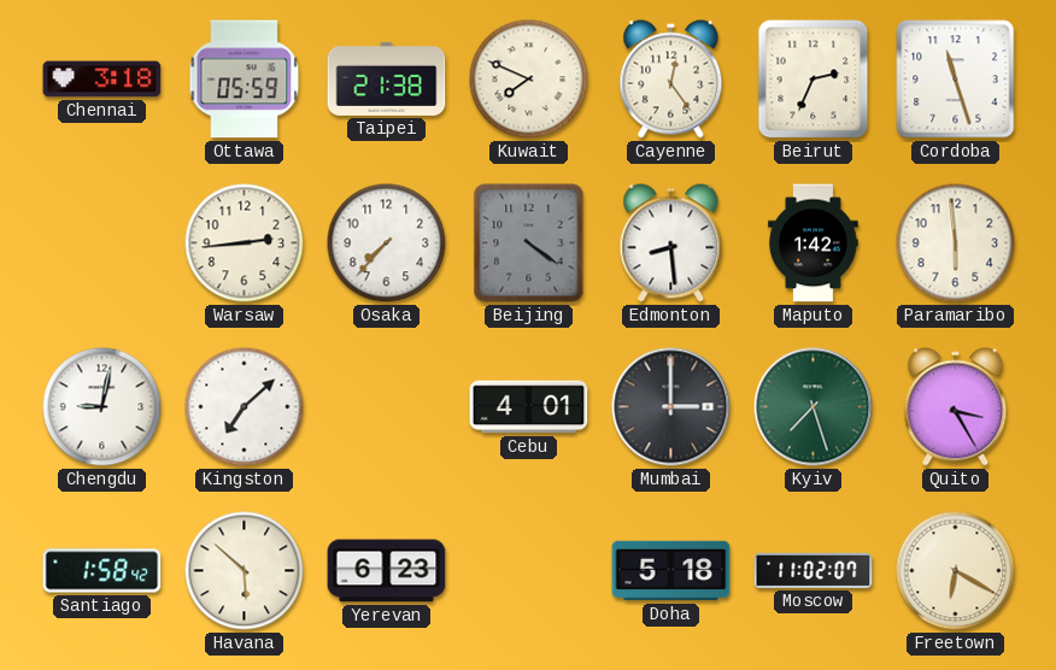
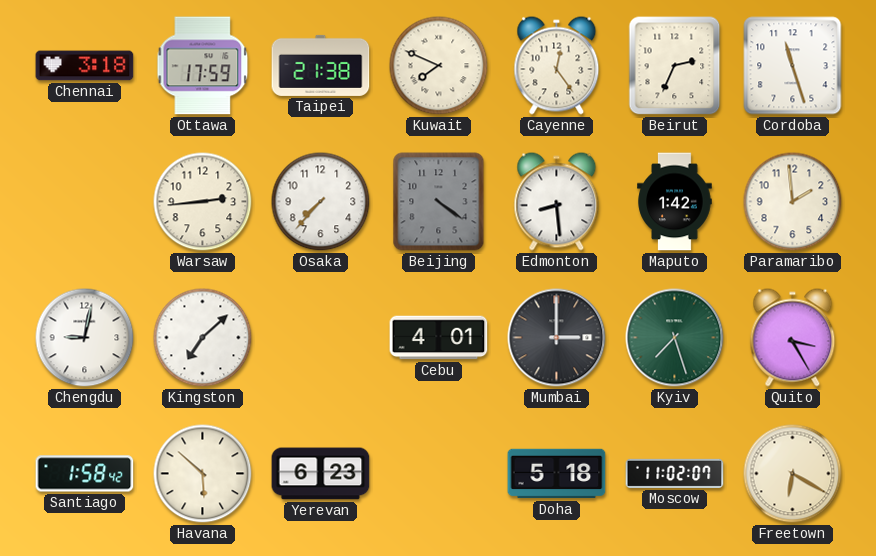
Ottawa: 05:59 -> 17:59 (203, 66)
Paramaribo: 5:59 -> 1:59 (793, 202)
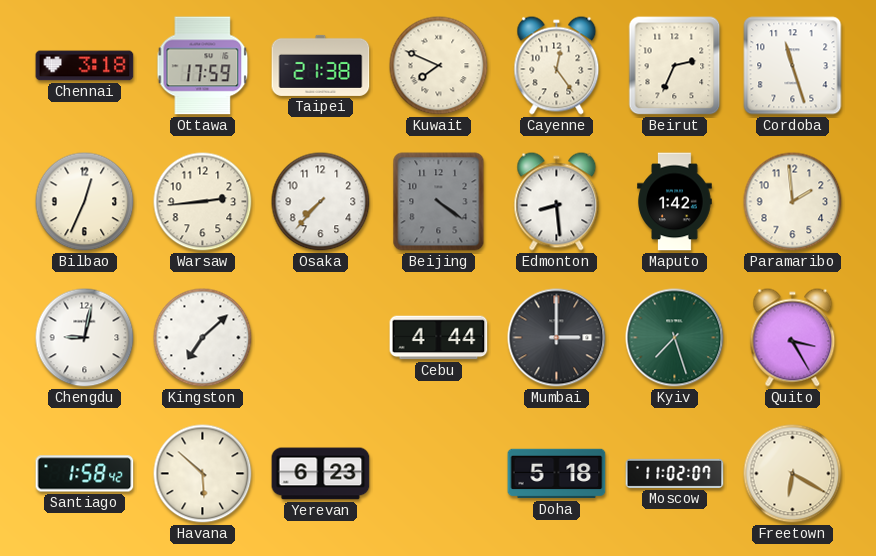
Bilbao: none -> 12:34 (85, 202)
Cebu: 4:01 -> 4:44 (439, 338)
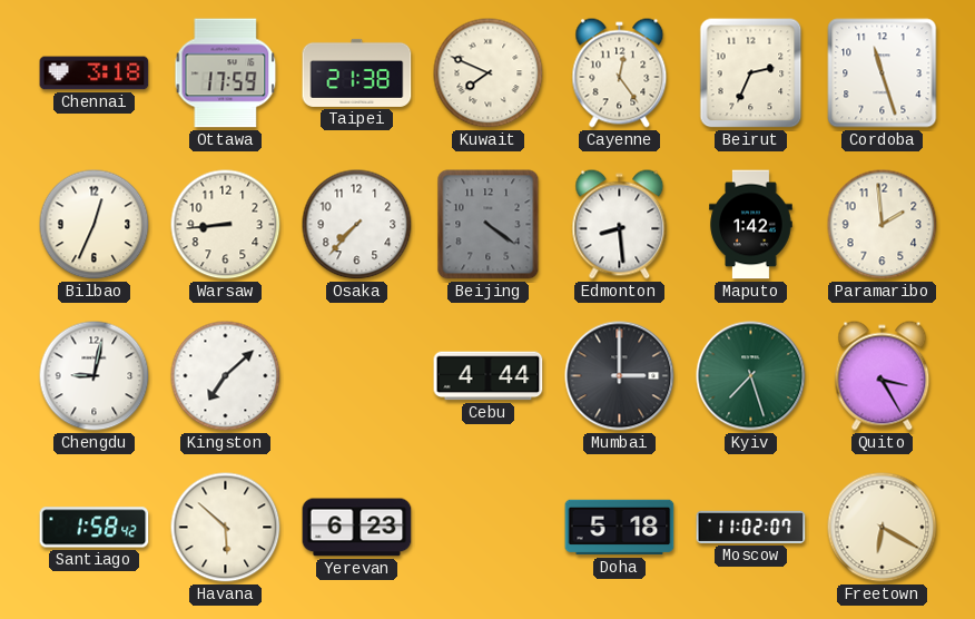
Warsaw: 2:44 -> 8:44 (226, 225)
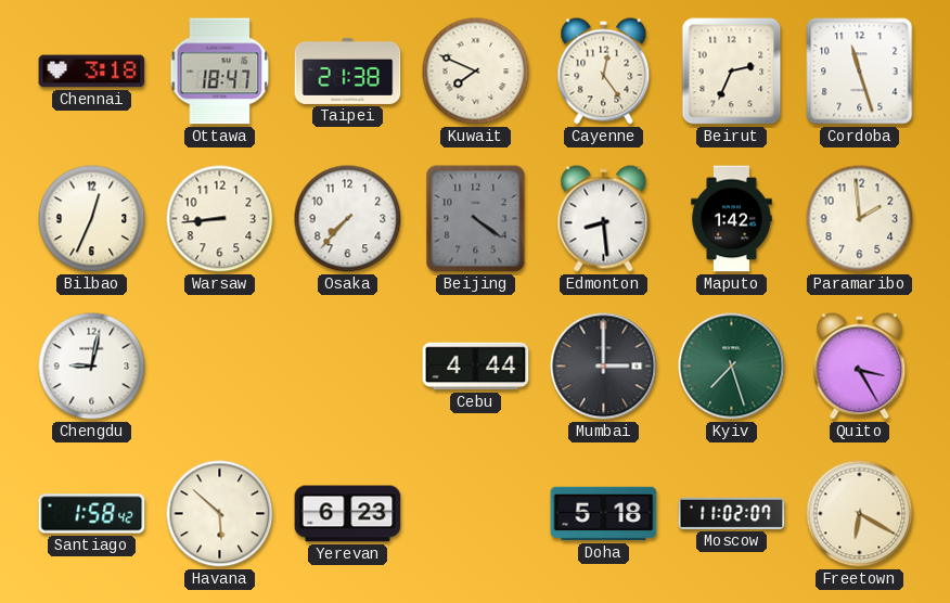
Ottawa: 17:59 -> 18:47 (220, 72)
Kingston: 7:08 -> none (226, 376)
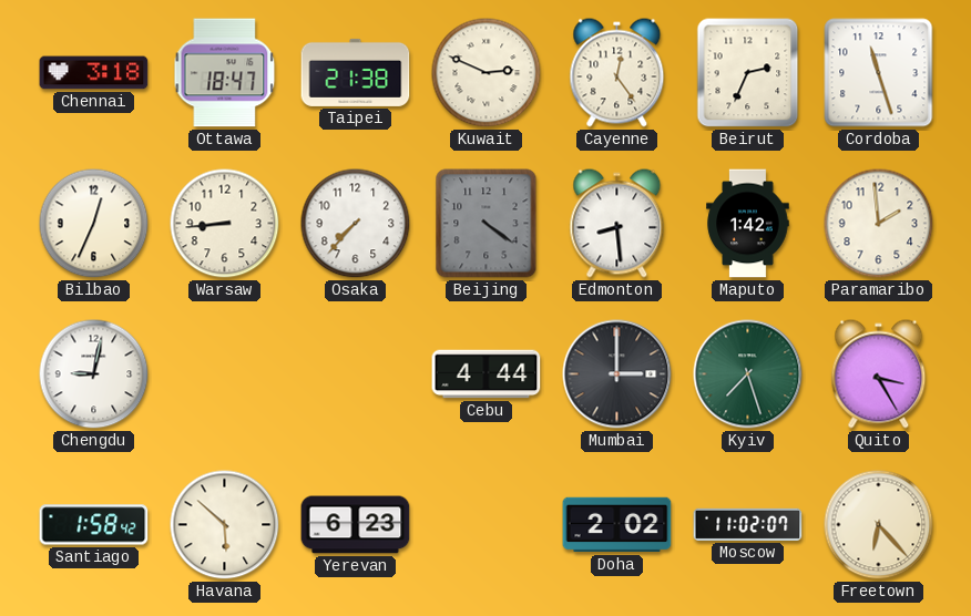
Kuwait: 7:49 -> 2:49 (487, 73)
Doha: 5:18 -> 2:02 (617, 525)
Freetown: 6:20 -> 6:23 (879, 525)
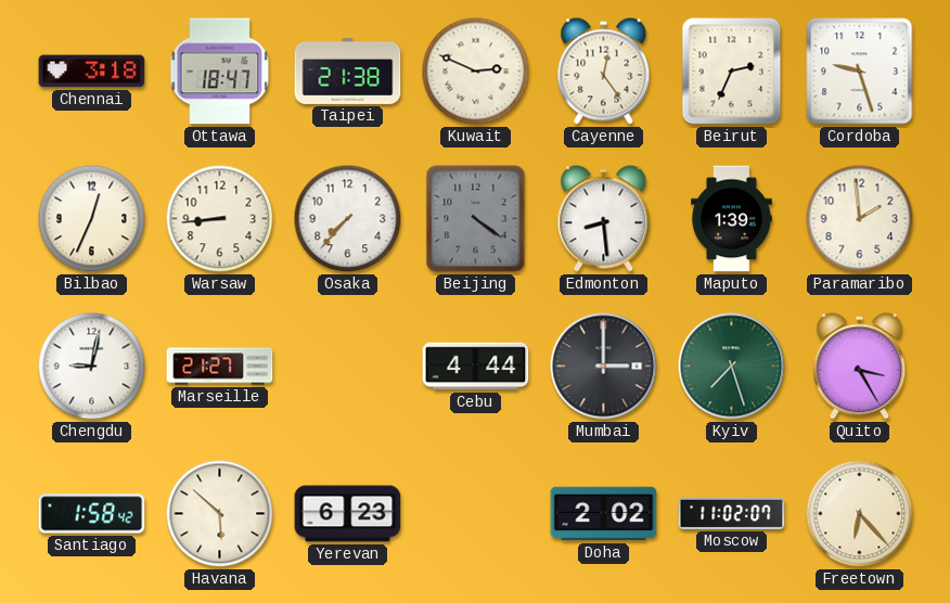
Cordoba: 11:27 -> 9:27 (860, 72)
Maputo: 1:42 -> 1:39 (732, 219)
Marseille: none -> 21:27 (220, 367)
